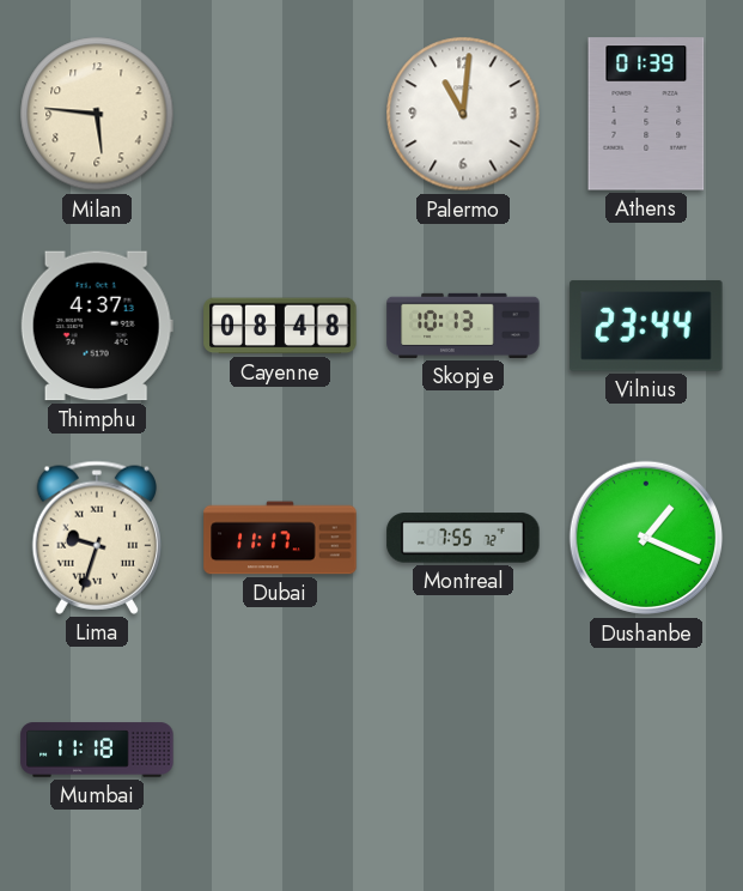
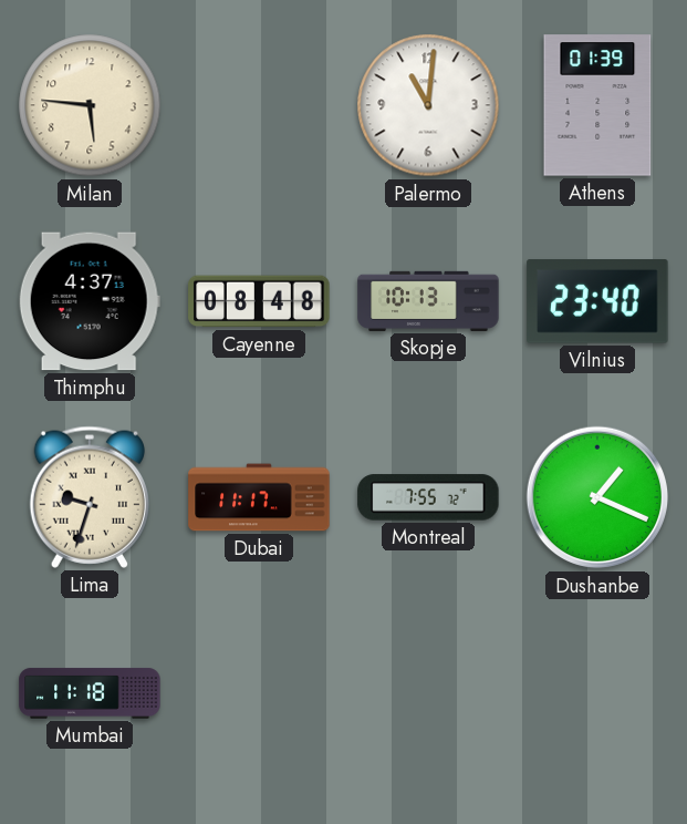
Vilnius: 23:44 -> 23:40 (597, 301)
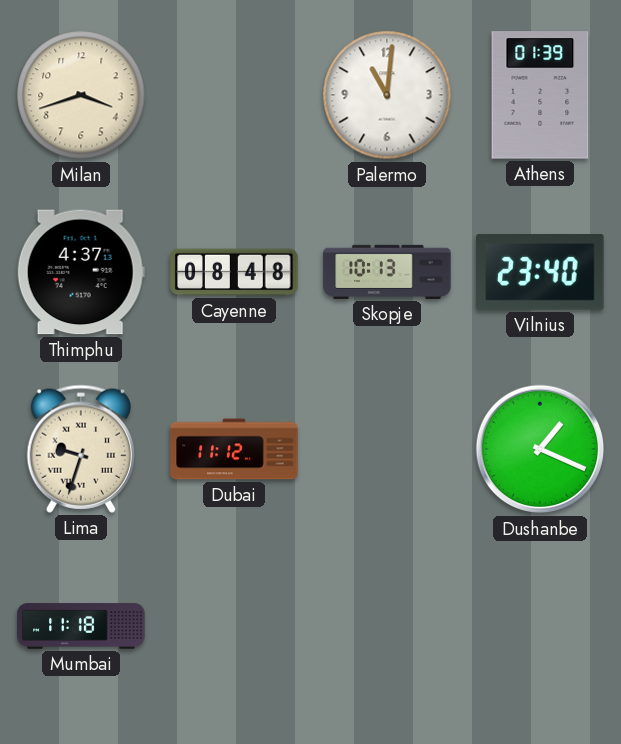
Milan: 5:46 -> 3:42 (81, 95)
Dubai: 11:17 -> 11:12 (234, 449)
Montreal: 7:55 -> none (428, 497)
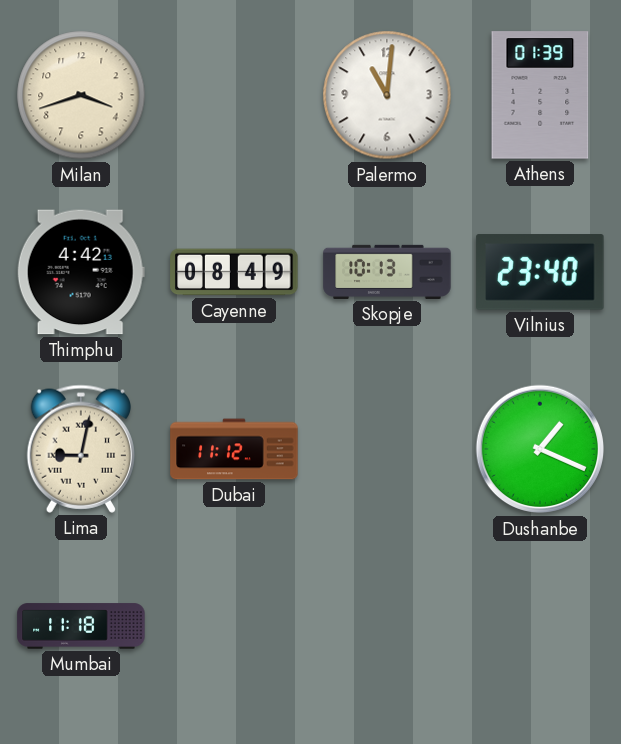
Thimphu: 4:37 -> 4:42 (81, 272)
Cayenne: 08:48 -> 08:49 (234, 272)
Lima: 9:33 -> 9:02 (81, 449)
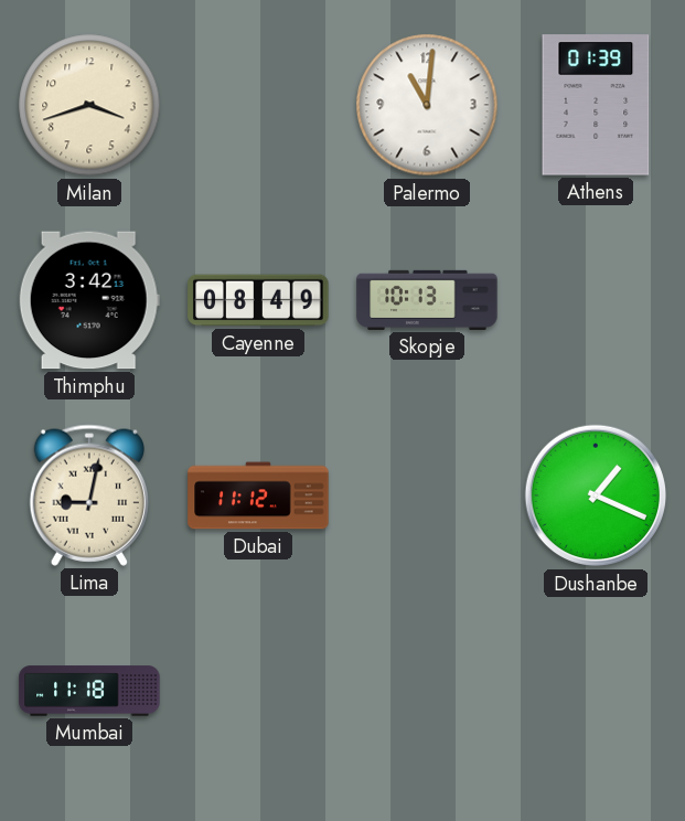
Thimphu: 4:42 -> 3:42 (89, 300)
Vilnius: 23:40 -> none (540, 272)
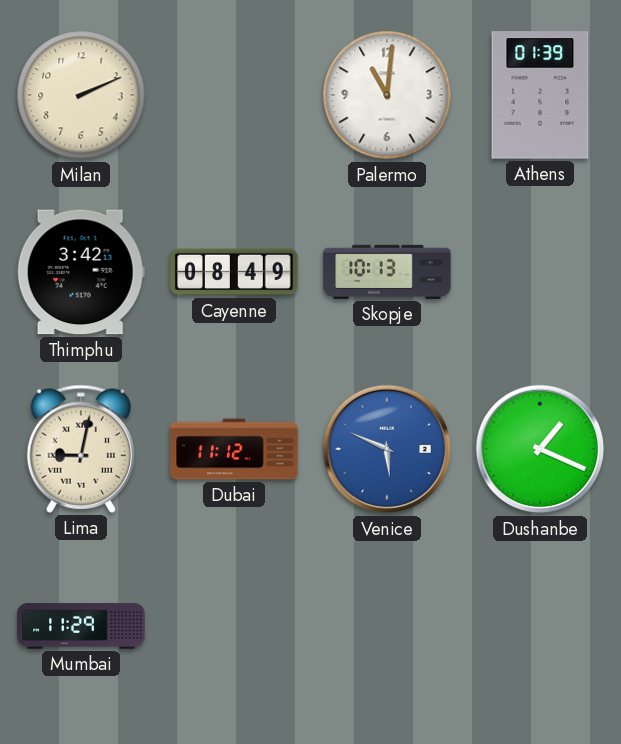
Milan: 3:42 -> 2:11 (81, 95)
Venice: none -> 5:49 (387, 449)
Mumbai: 11:18 -> 11:29 (81, 626)
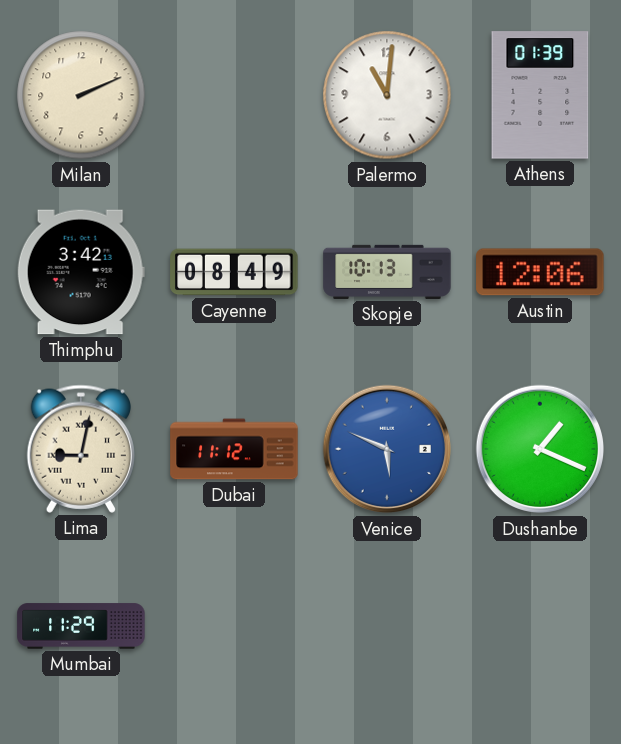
Austin: none -> 12:06 (540, 272)
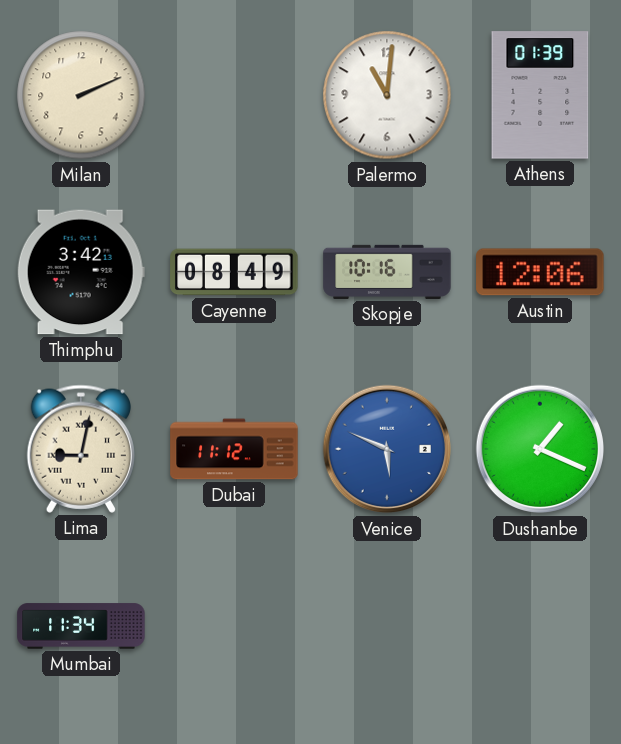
Skopje: 10:13 -> 10:16 (387, 272)
Mumbai: 11:29 -> 11:34 (81, 626)
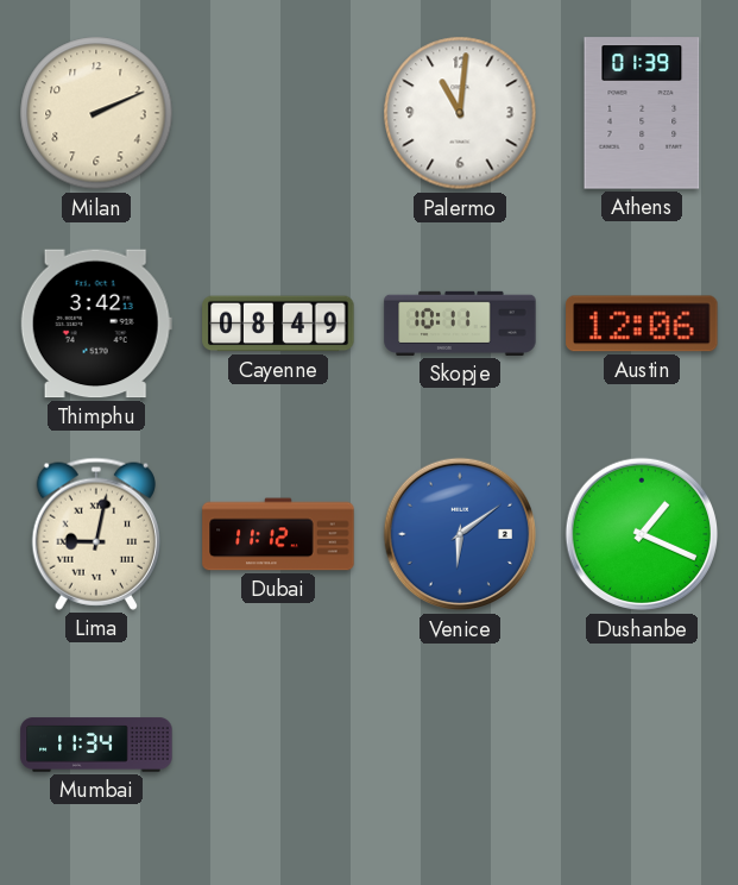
Skopje: 10:16 -> 10:11 (460, 324)
Venice: 5:49 -> 6:09 (460, 534)
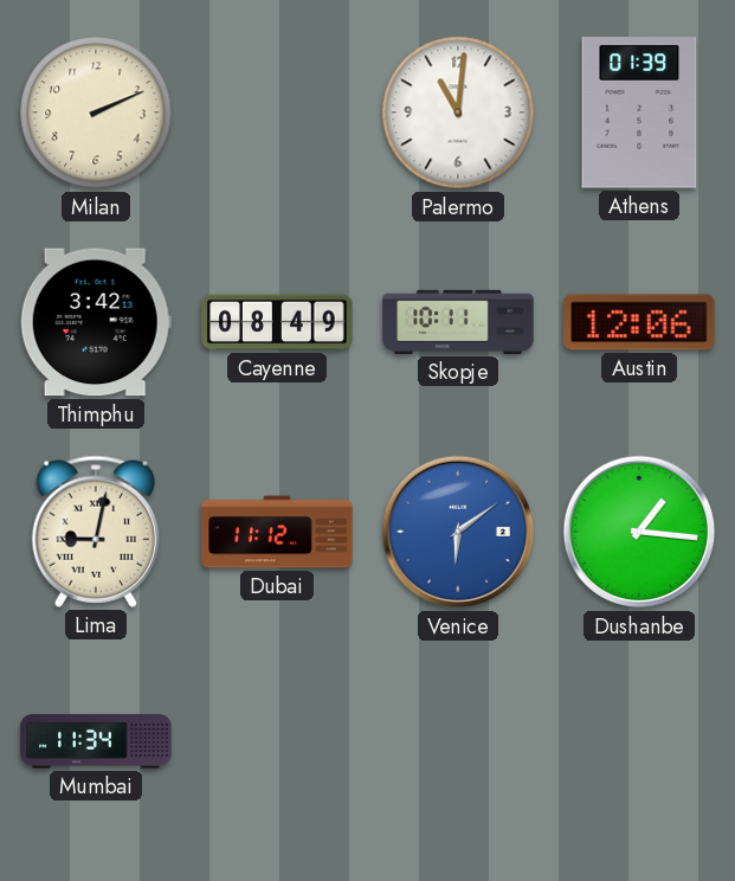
Dushanbe: 1:19 -> 1:16 (639, 532)
